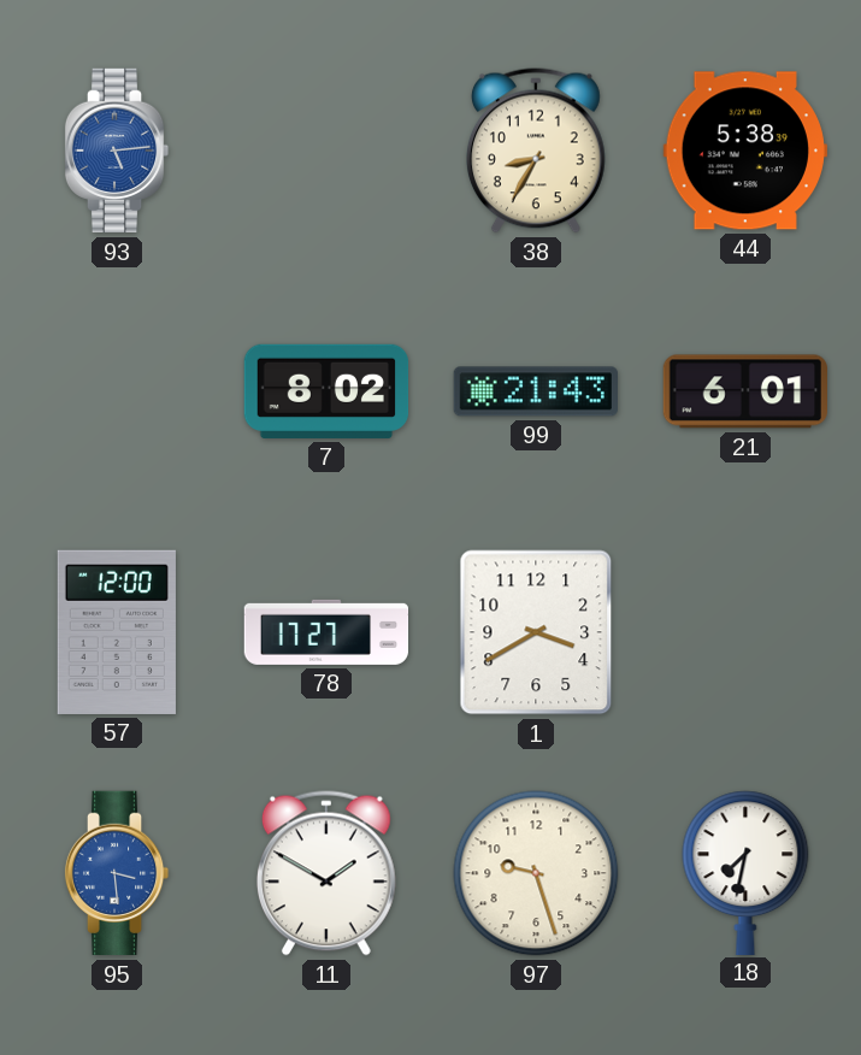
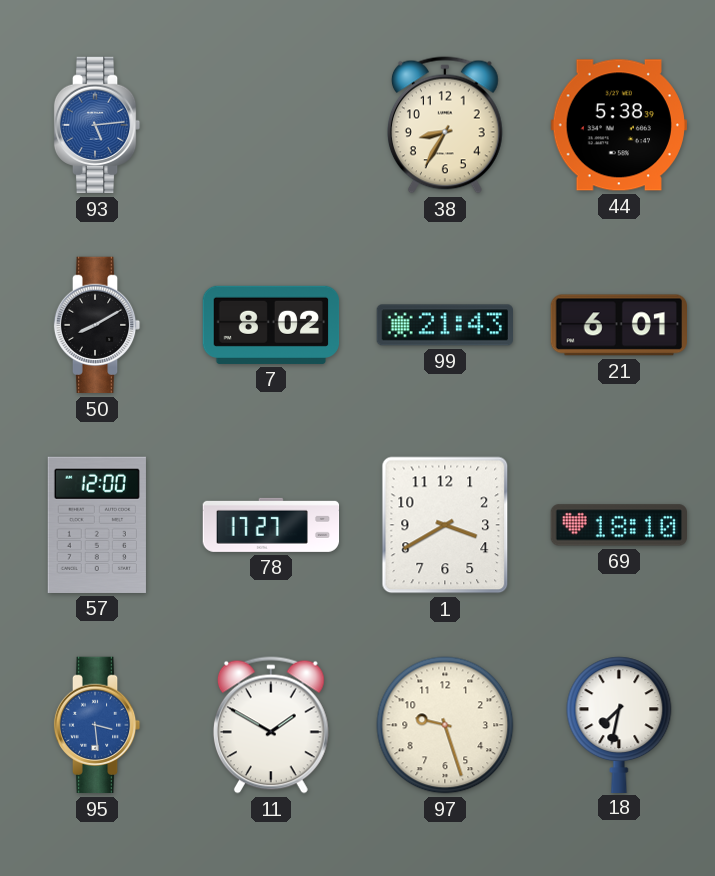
50: none -> 8:10 (97, 325)
69: none -> 18:10 (618, 525)
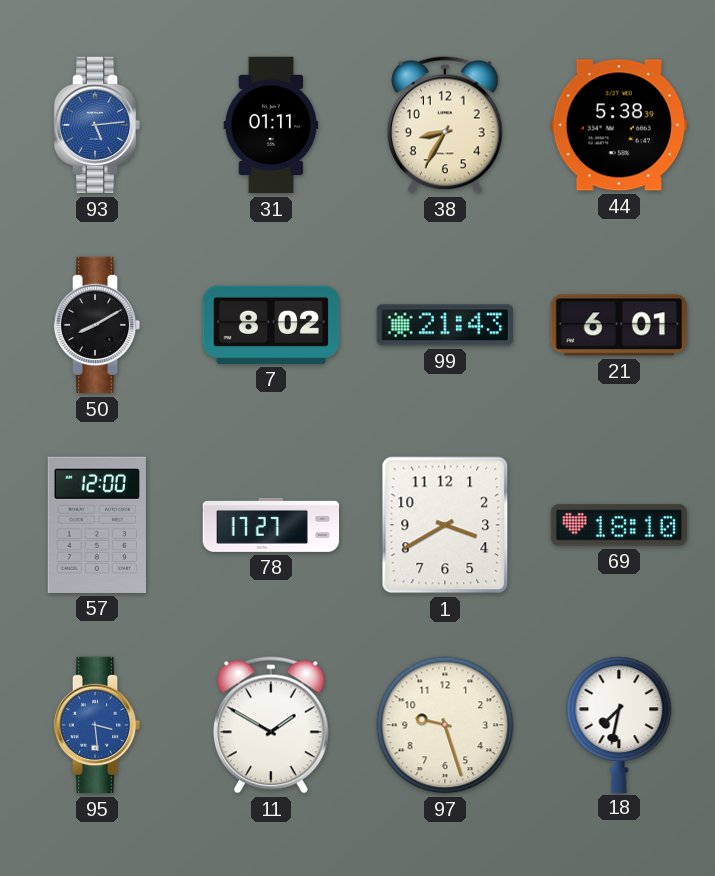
31: none -> 01:11 (271, 125)
